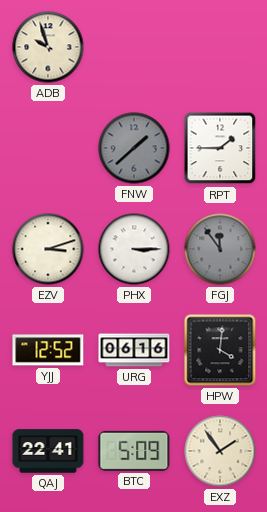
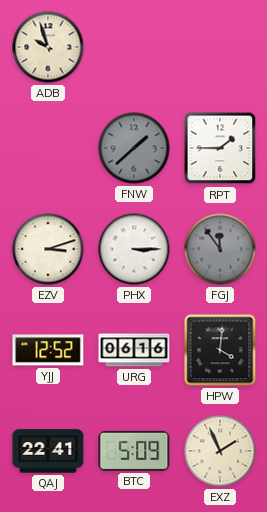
EXZ: 1:54 -> 1:56 (220, 451)
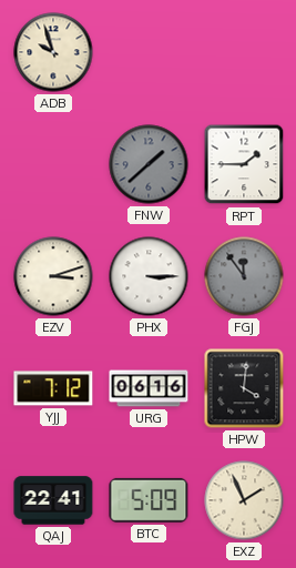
YJJ: 12:52 -> 7:12 (53, 388)
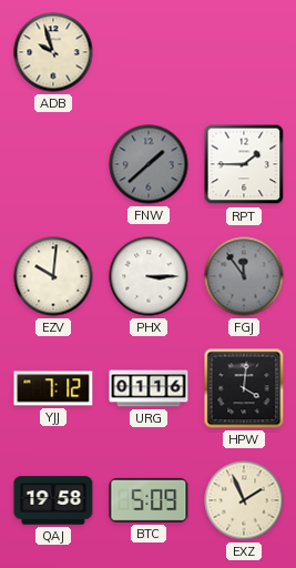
EZV: 3:12 -> 10:01 (53, 276)
URG: 06:16 -> 01:16 (149, 388)
QAJ: 22:41 -> 19:58 (53, 500)
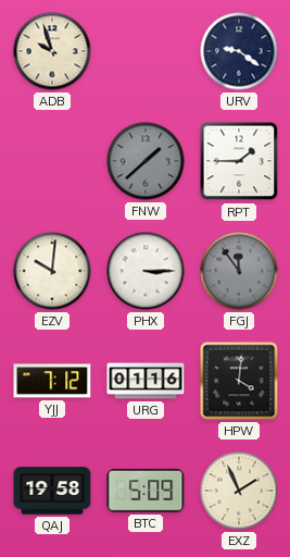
URV: none -> 9:21 (239, 51)
